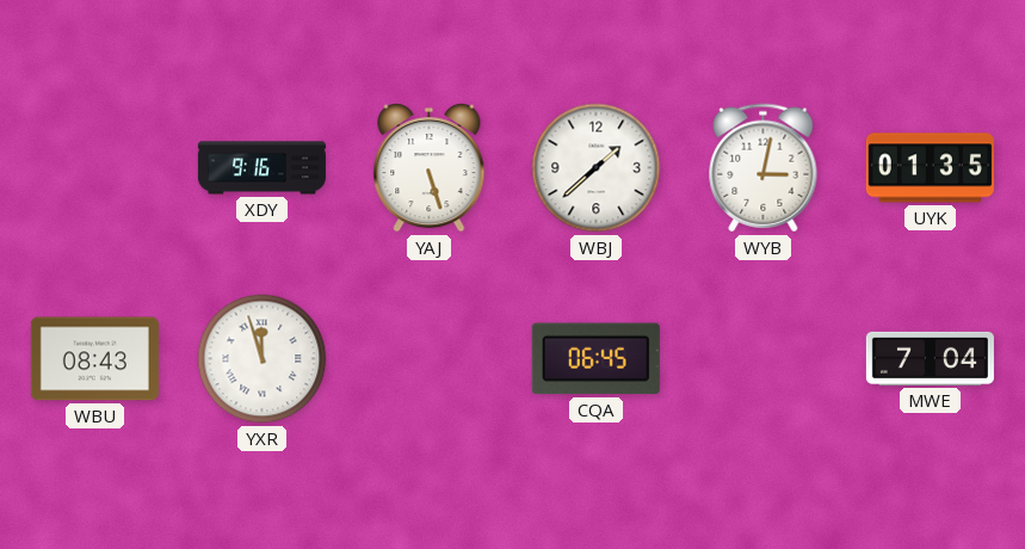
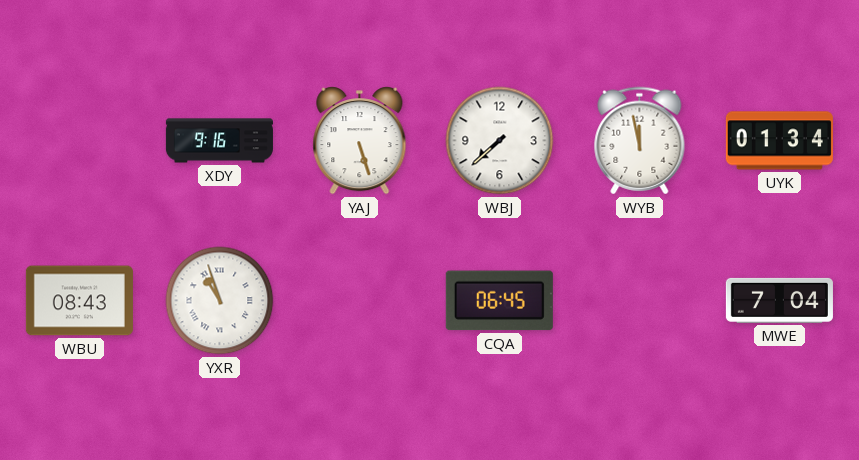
WBJ: 1:38 -> 7:38 (500, 141)
WYB: 3:02 -> 11:58 (640, 141)
UYK: 01:35 -> 01:34 (779, 141)
YXR: 11:57 -> 10:57 (220, 301)
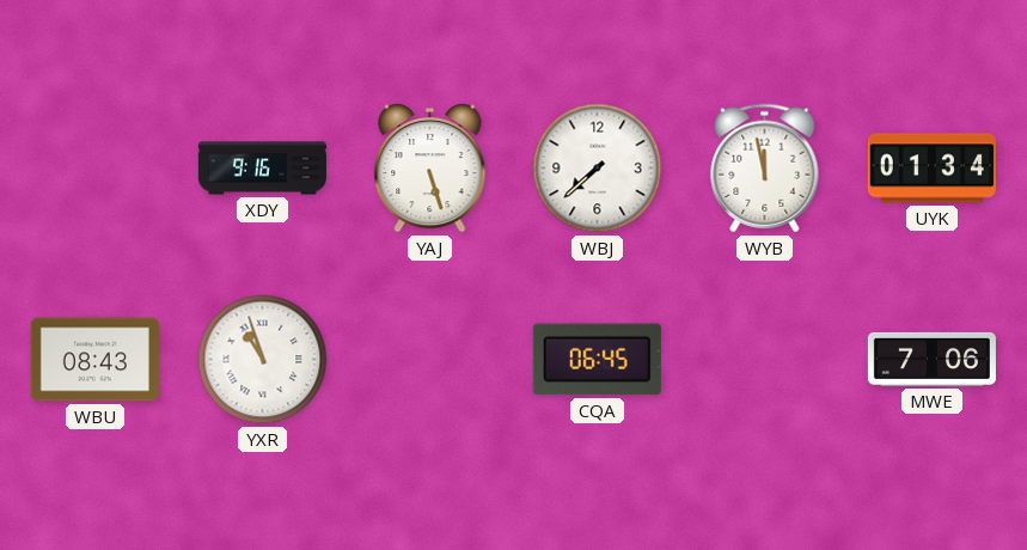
MWE: 7:04 -> 7:06 (931, 359)
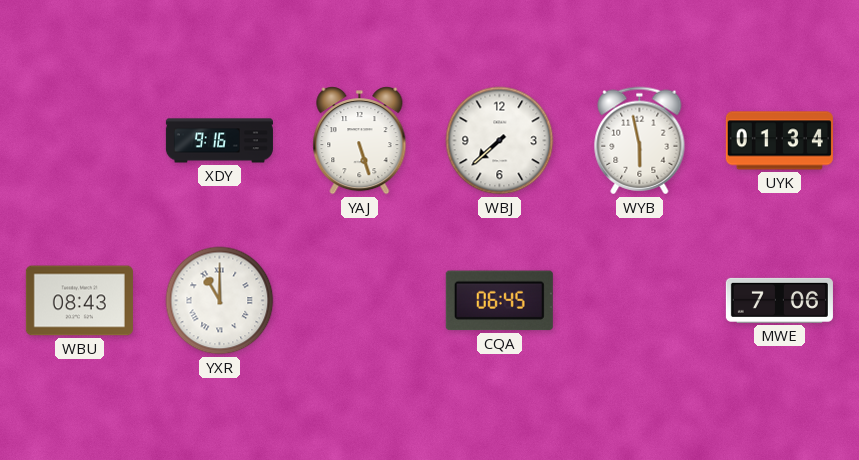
WYB: 11:58 -> 5:58 (640, 141)
YXR: 10:57 -> 11:00 (220, 301)
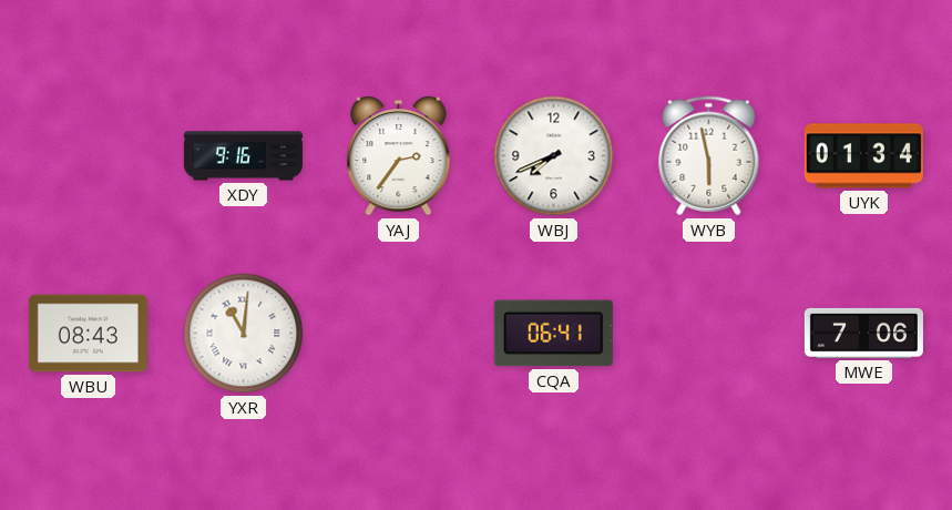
YAJ: 5:27 -> 2:36 (399, 156)
WBJ: 7:38 -> 7:41 (554, 156)
YXR: 11:00 -> 11:01 (244, 334)
CQA: 06:45 -> 06:41 (553, 334)
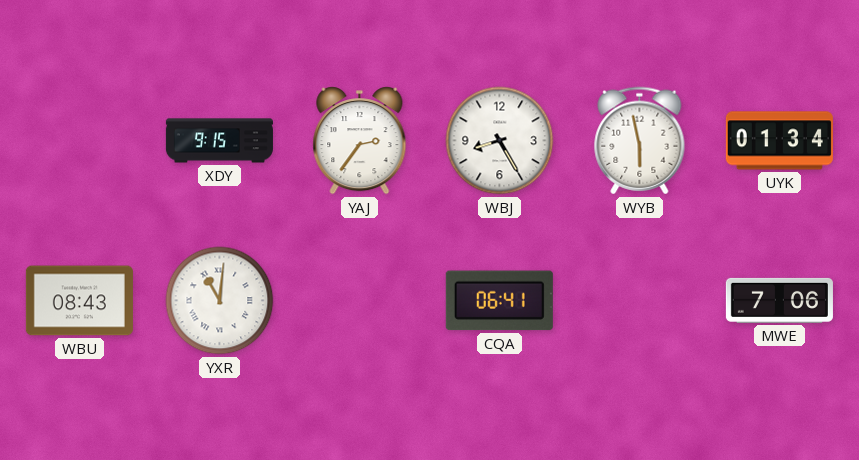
XDY: 9:16 -> 9:15 (219, 141)
WBJ: 7:41 -> 8:25 (500, 141)
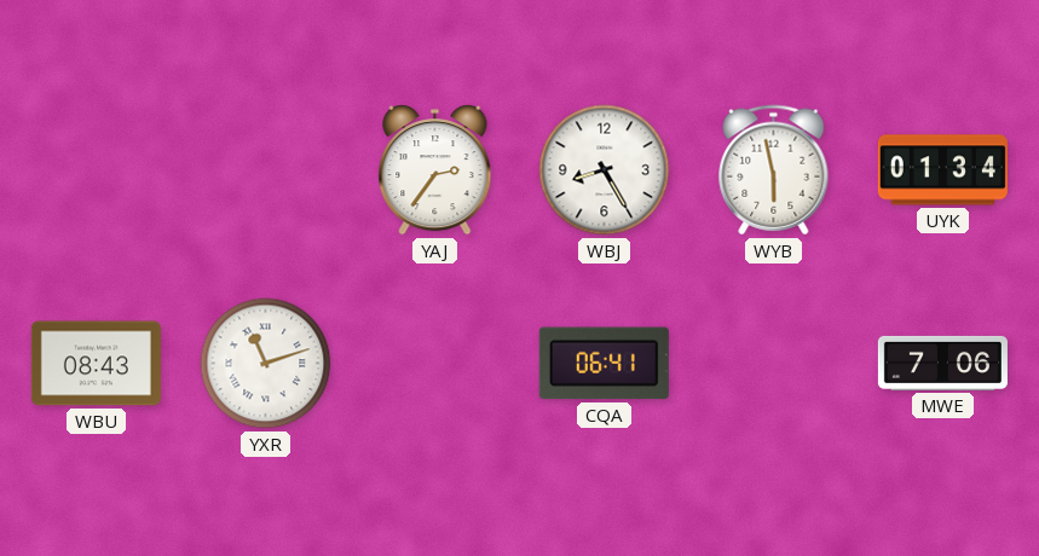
XDY: 9:15 -> none (219, 141)
YXR: 11:01 -> 11:12 (266, 364)
